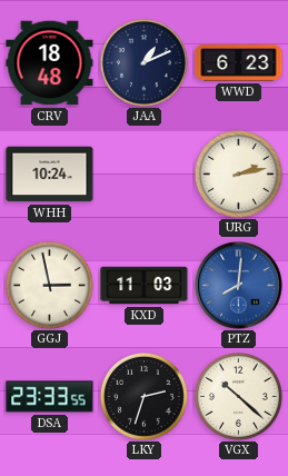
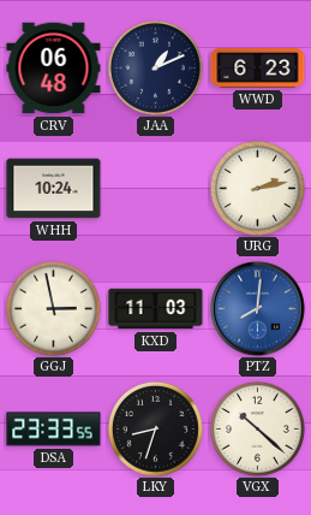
CRV: 18:48 -> 06:48 (54, 69)
LKY: 2:33 -> 8:33 (155, 428)
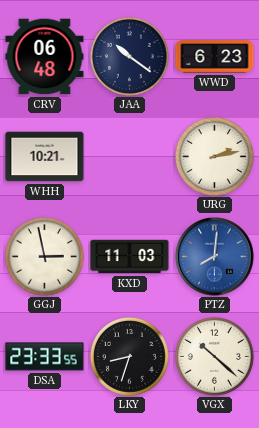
JAA: 1:11 -> 10:21 (129, 56)
WHH: 10:24 -> 10:21 (45, 157)
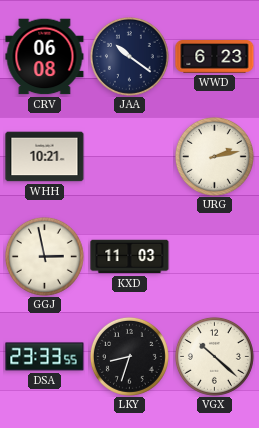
CRV: 06:48 -> 06:08 (45, 57)
PTZ: 8:01 -> none (215, 257)
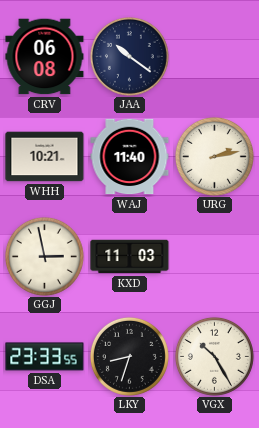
WWD: 6:23 -> none (215, 57)
WAJ: none -> 11:40 (130, 157)
VGX: 10:22 -> 10:25 (214, 356)
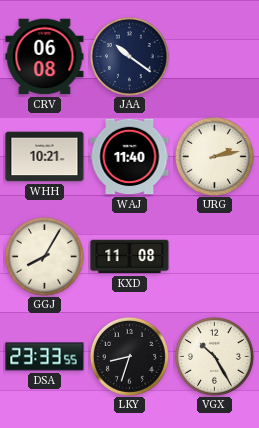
GGJ: 2:58 -> 8:05 (44, 256)
KXD: 11:03 -> 11:08 (130, 257)
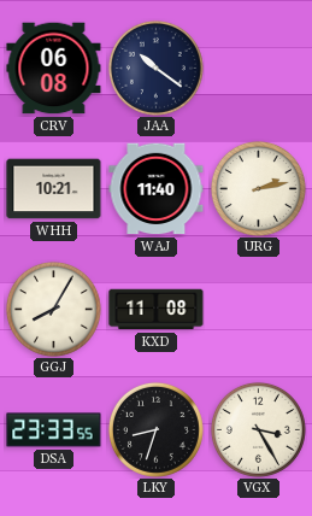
VGX: 10:25 -> 3:25 (258, 429)
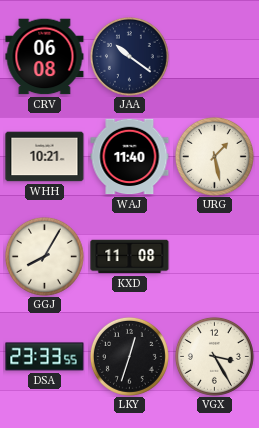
URG: 2:13 -> 1:28 (214, 156)
LKY: 8:33 -> 12:33 (129, 356)
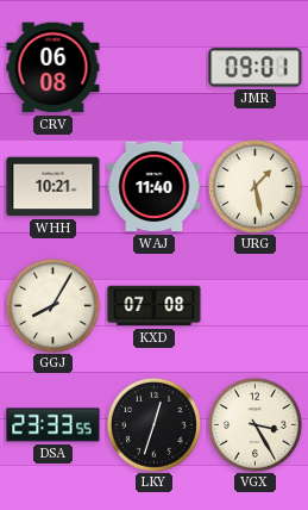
JAA: 10:21 -> none (129, 56)
JMR: none -> 09:01 (256, 68)
KXD: 11:08 -> 07:08 (155, 306)
